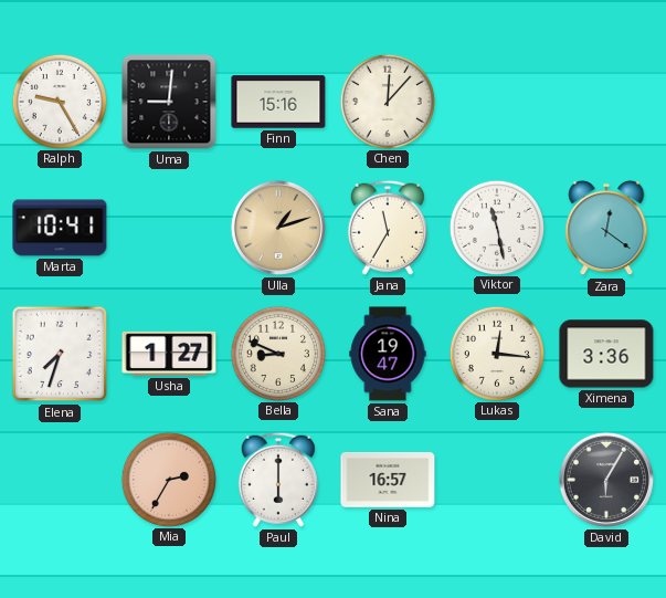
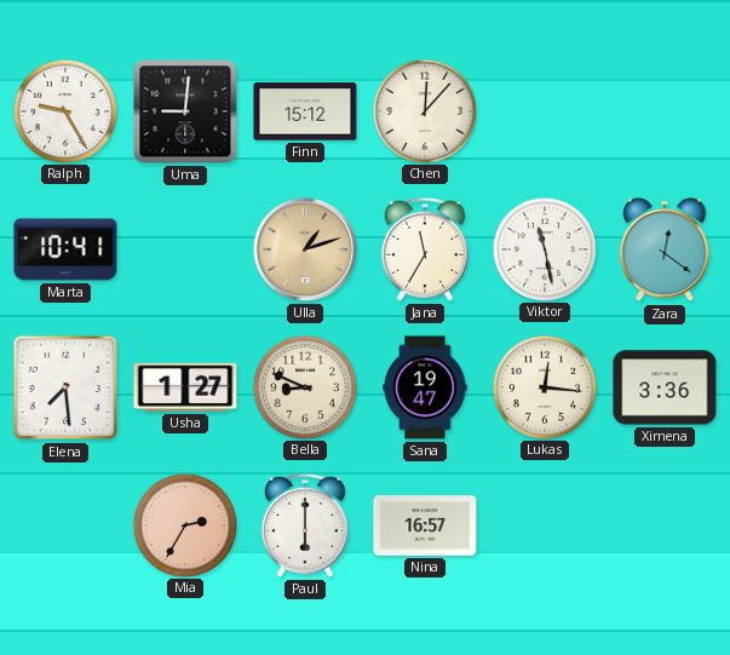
Finn: 15:16 -> 15:12 (305, 111)
Elena: 7:33 -> 7:29 (65, 387)
David: 6:05 -> none (606, 480)
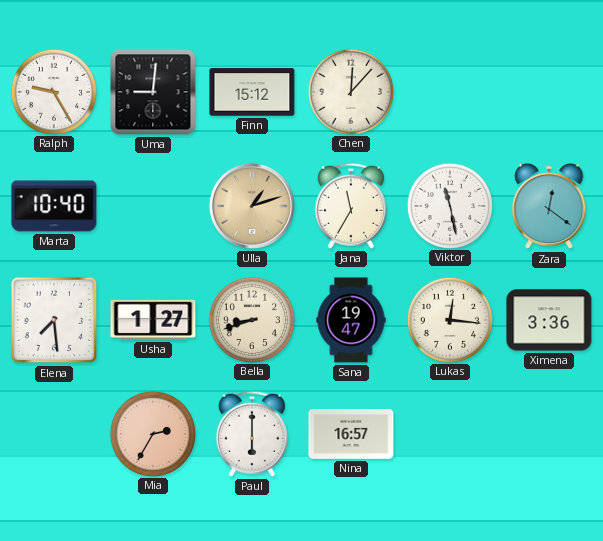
Marta: 10:41 -> 10:40 (54, 206)
Bella: 8:49 -> 8:42 (251, 319)
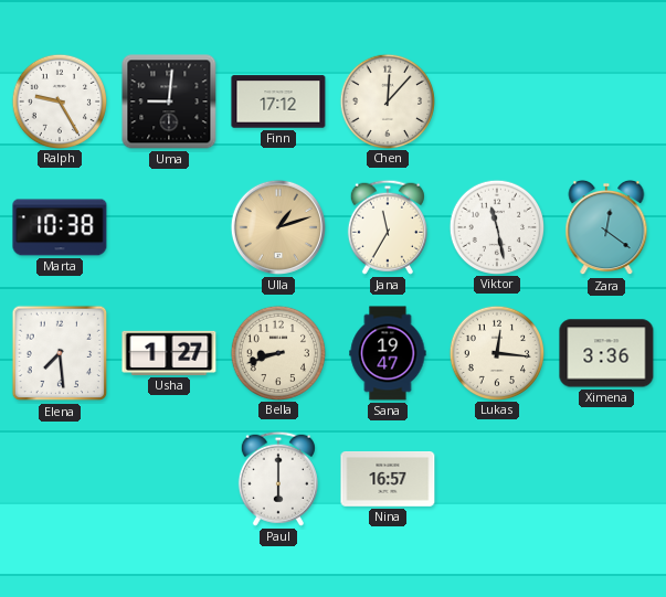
Finn: 15:12 -> 17:12 (278, 102)
Marta: 10:40 -> 10:38 (60, 227)
Mia: 2:35 -> none (152, 433)
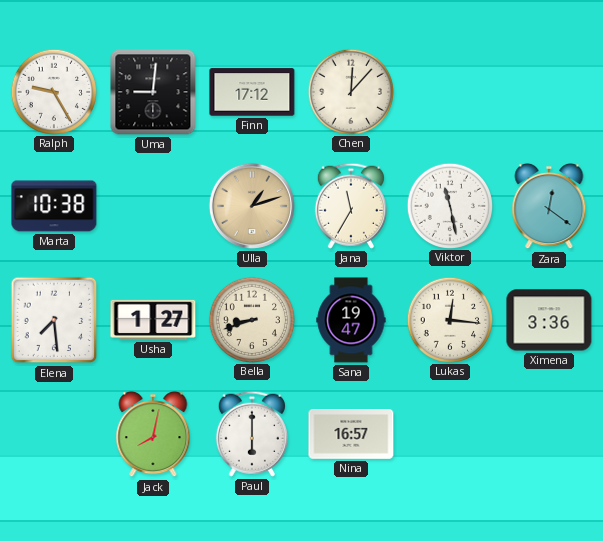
Jack: none -> 8:02 (153, 434)
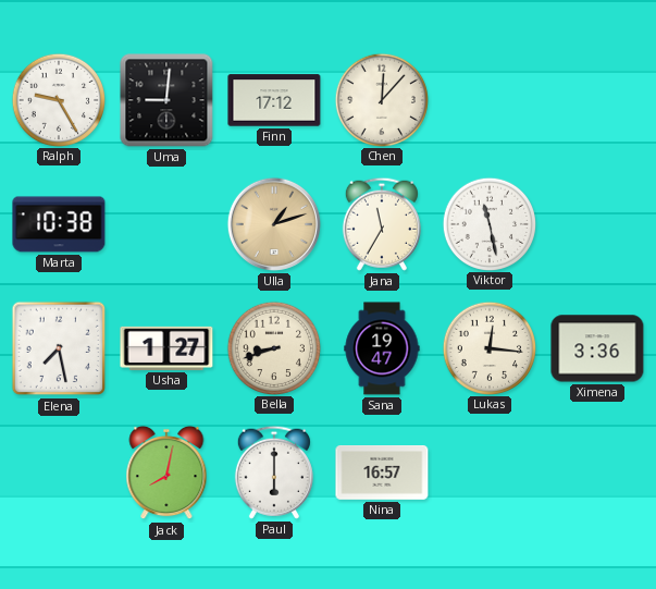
Zara: 12:21 -> none (549, 206)
Elena: 7:29 -> 7:28 (59, 348)
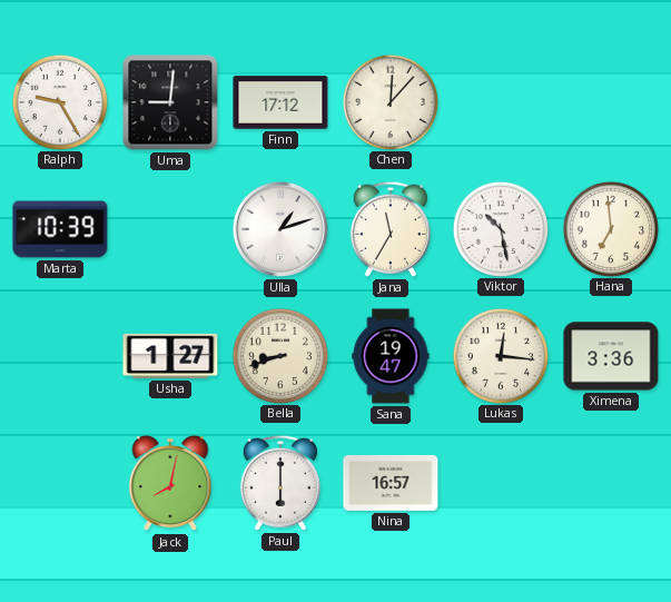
Marta: 10:38 -> 10:39 (60, 229)
Ulla dial: champagne -> white (280, 229)
Viktor: 11:28 -> 10:28 (500, 228)
Hana: none -> 6:59 (610, 228)
Elena: 7:28 -> none (59, 348)
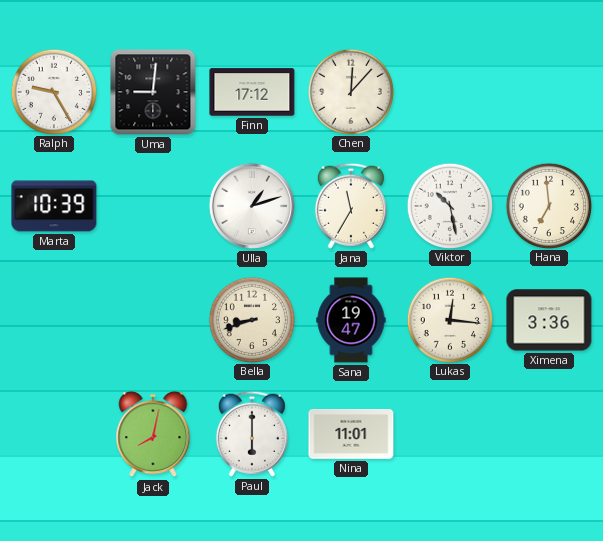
Usha: 1:27 -> none (170, 356)
Nina: 16:57 -> 11:01 (351, 435)
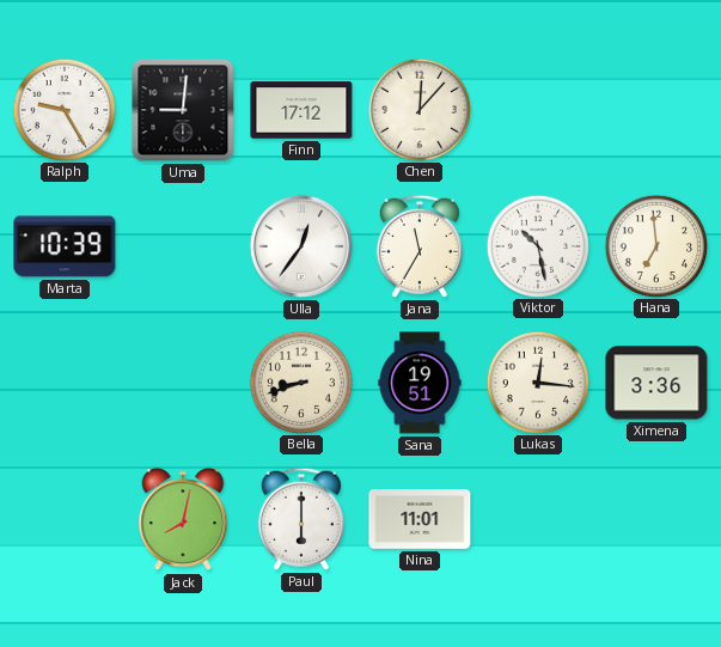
Ulla: 1:12 -> 12:36 (301, 246)
Sana: 19:47 -> 19:51 (420, 383)
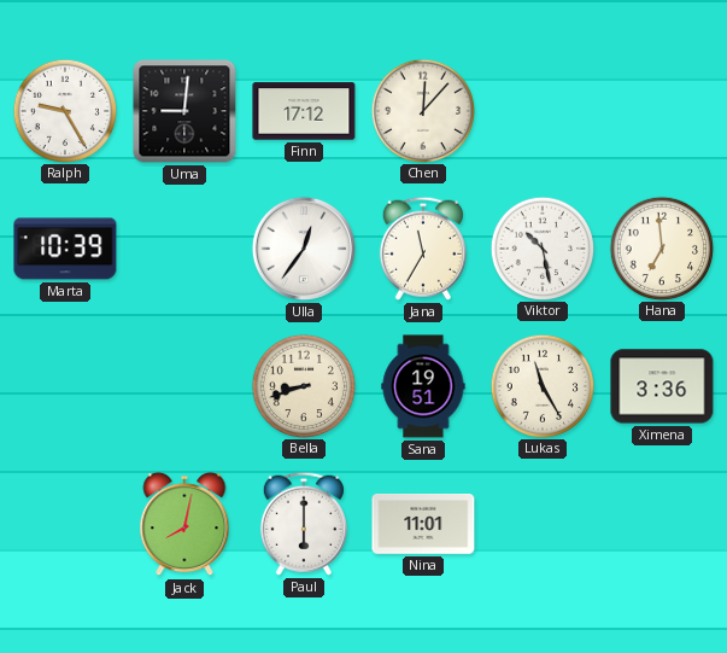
Lukas: 12:16 -> 11:25 (541, 385)
